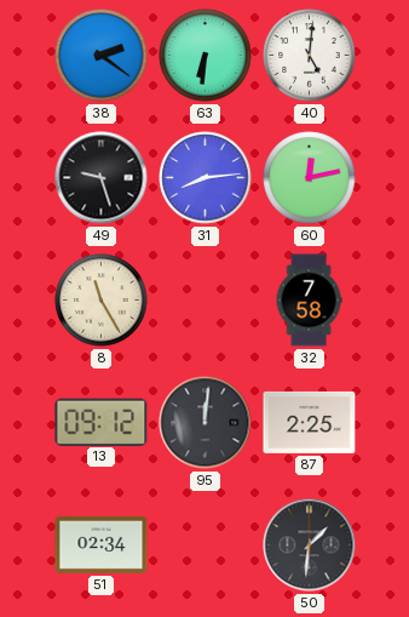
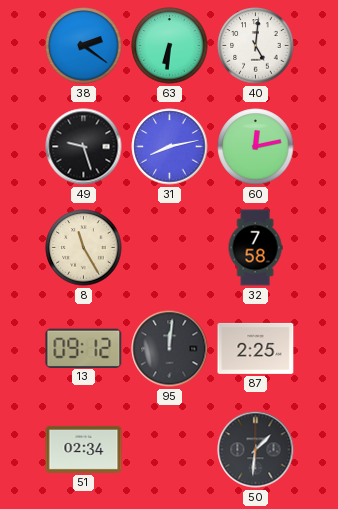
31: 8:14 -> 8:13 (170, 147)
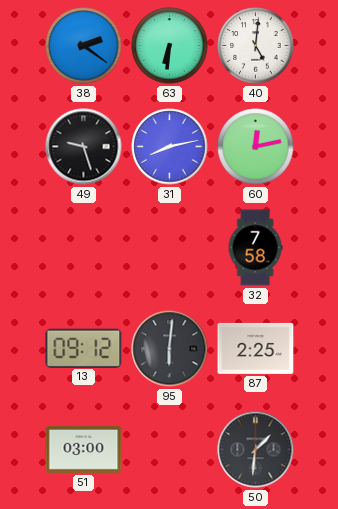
8: 11:25 -> none (84, 248)
95: 12:01 -> 6:01 (170, 349)
51: 02:34 -> 03:00 (84, 449)
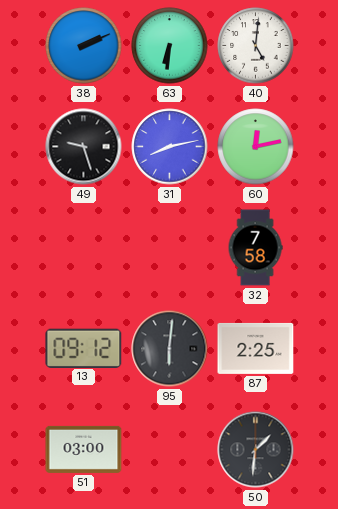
38: 2:21 -> 2:11 (84, 46)
